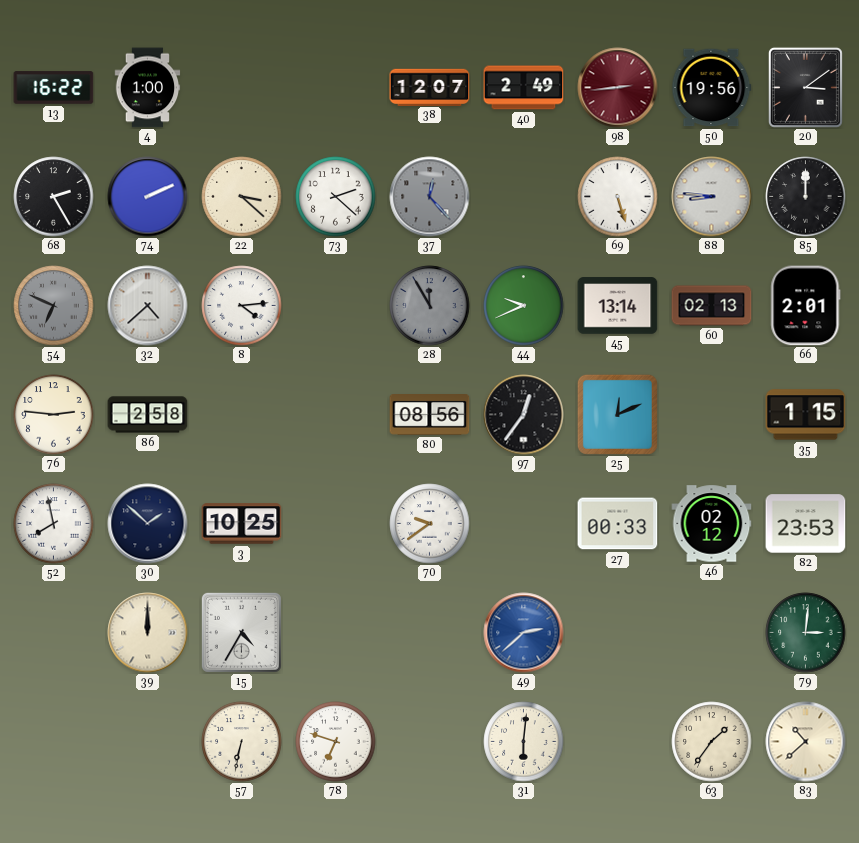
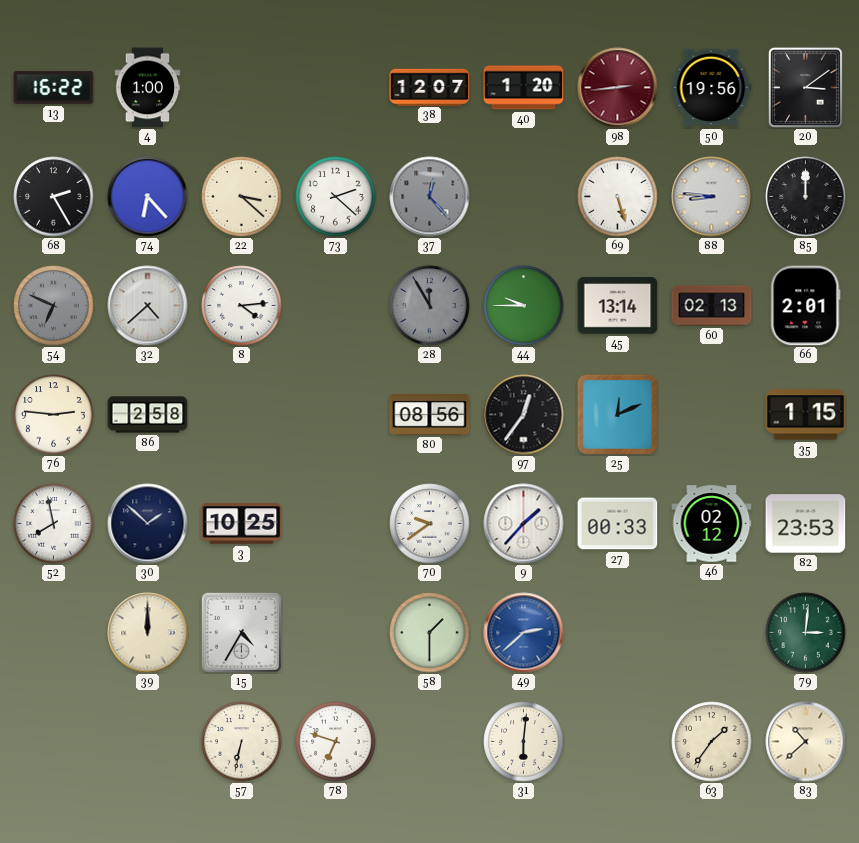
40: 2:49 -> 1:20 (524, 88)
74: 2:11 -> 6:23 (148, 197)
44: 9:41 -> 9:45 (524, 306)
9: none -> 1:37 (524, 524)
58: none -> 1:30 (430, 633)
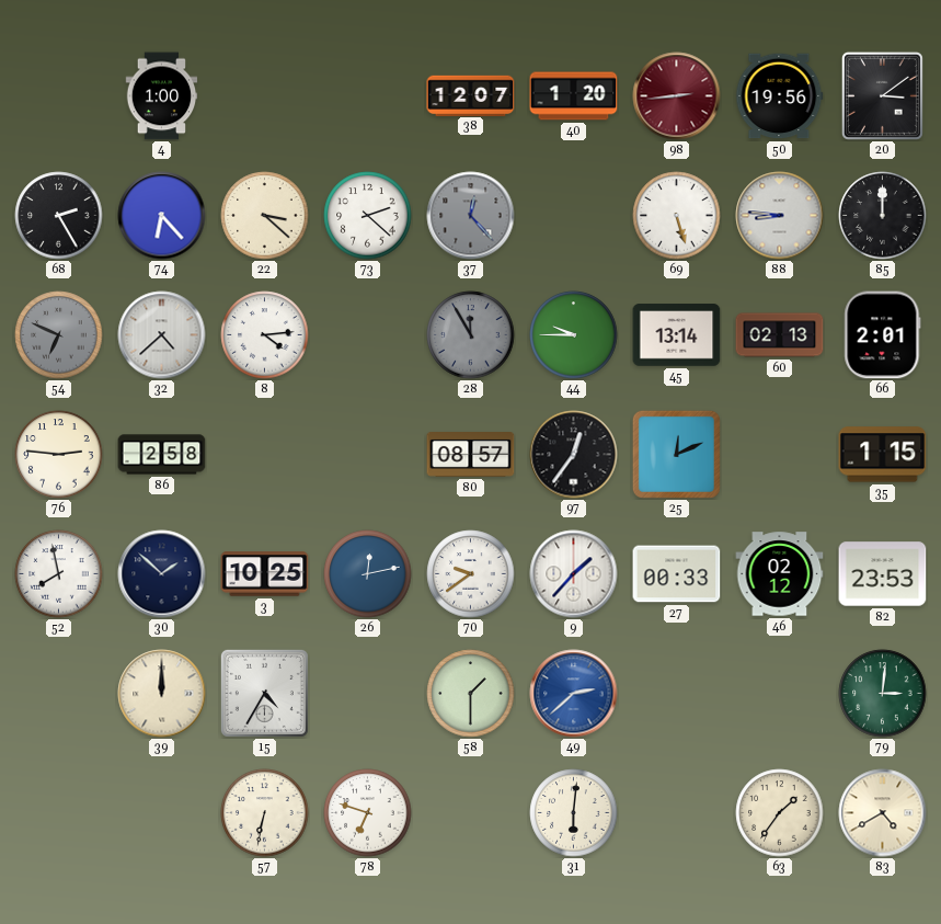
13: 16:22 -> none (54, 88)
80: 08:56 -> 08:57 (471, 455)
26: none -> 12:13 (368, 574)
83: 10:38 -> 4:40 (883, 813)
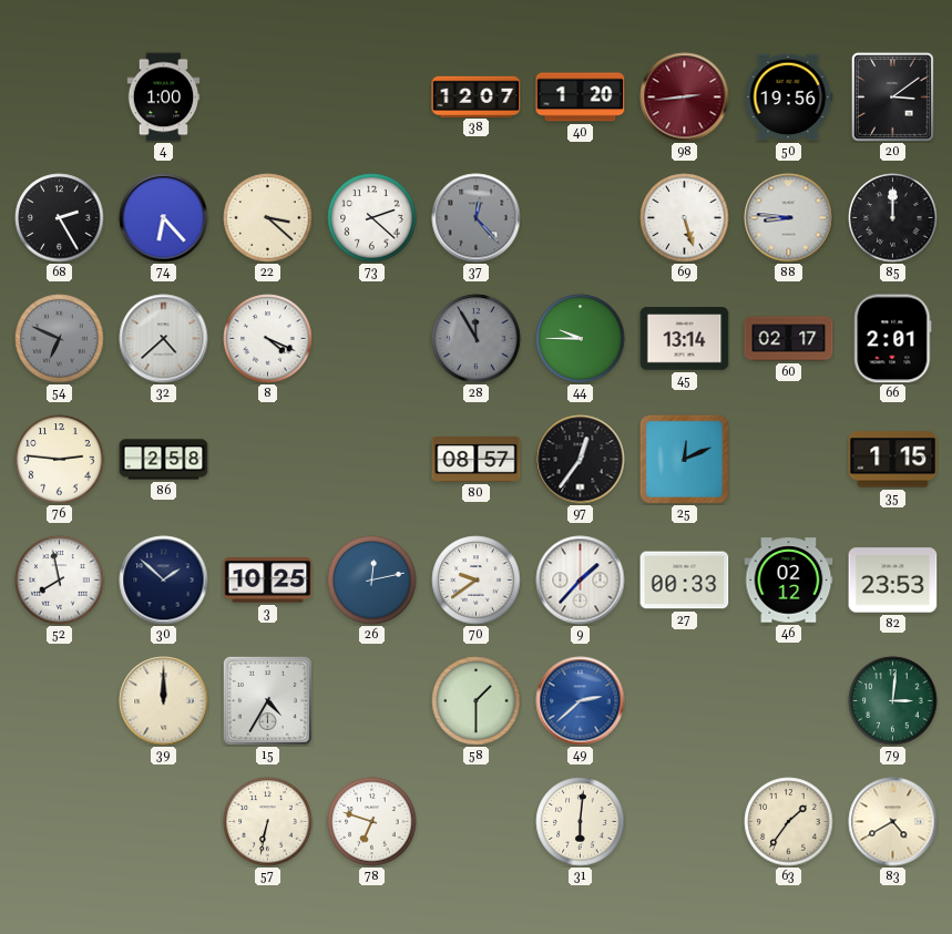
8: 4:14 -> 4:19 (268, 339)
60: 02:13 -> 02:17 (789, 339)
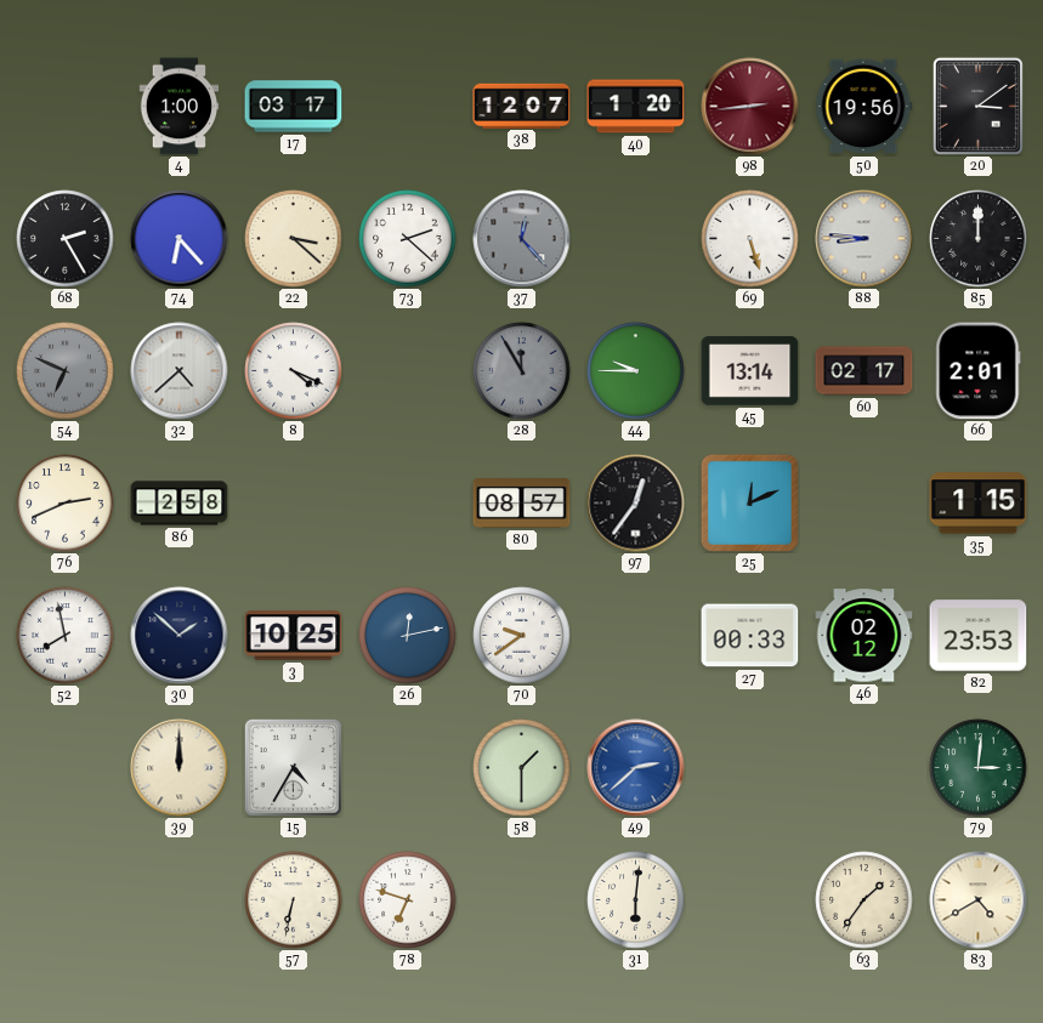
17: none -> 03:17 (294, 107)
76: 2:46 -> 2:41 (66, 504)
9: 1:37 -> none (581, 581)
